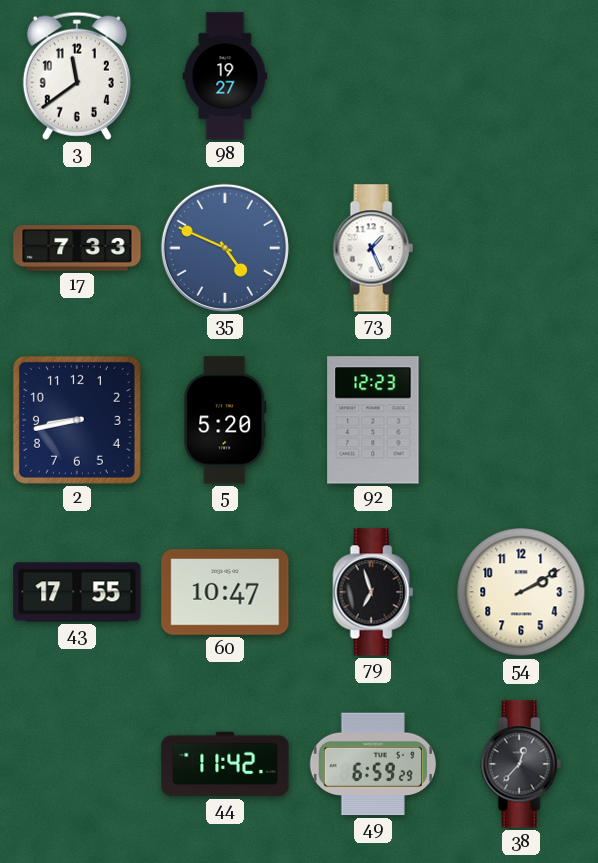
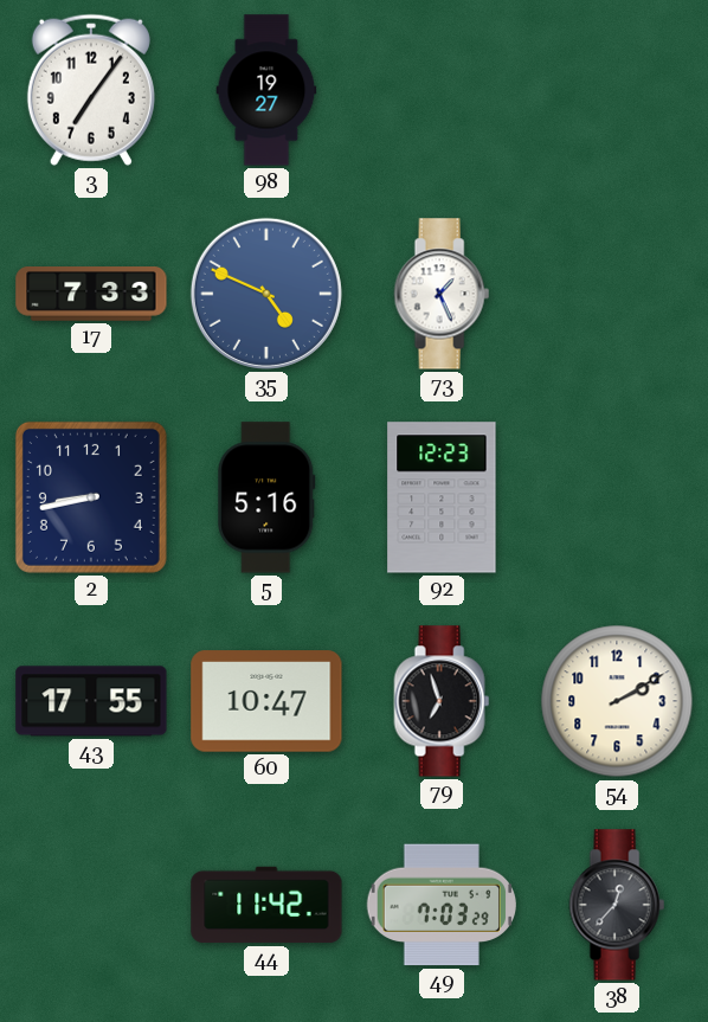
3: 11:39 -> 7:06 (91, 90)
5: 5:20 -> 5:16 (266, 497)
49: 6:59 -> 7:03 (440, 905)
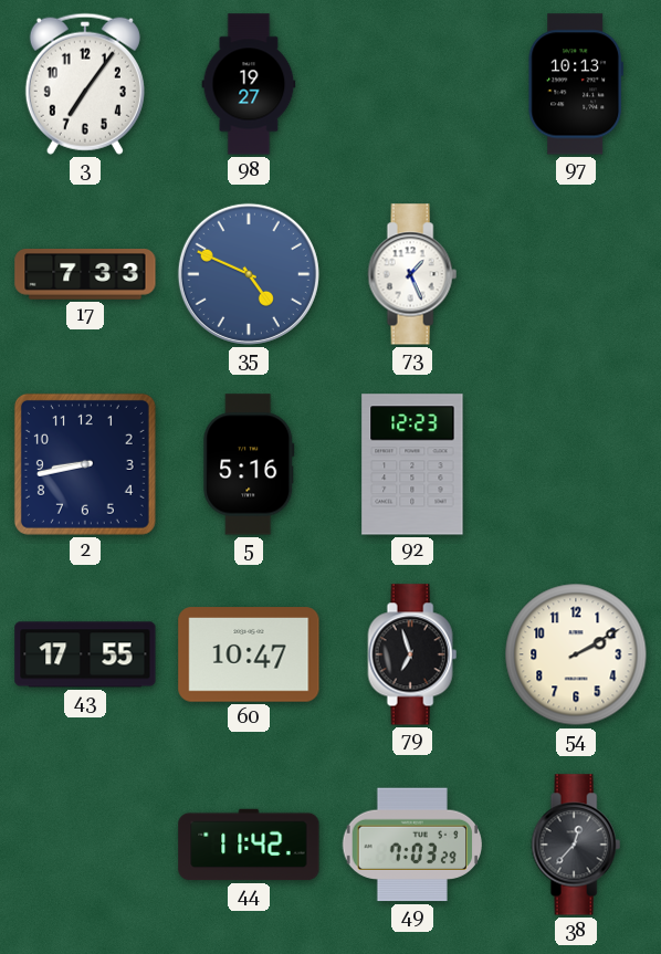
97: none -> 10:13 (575, 84)
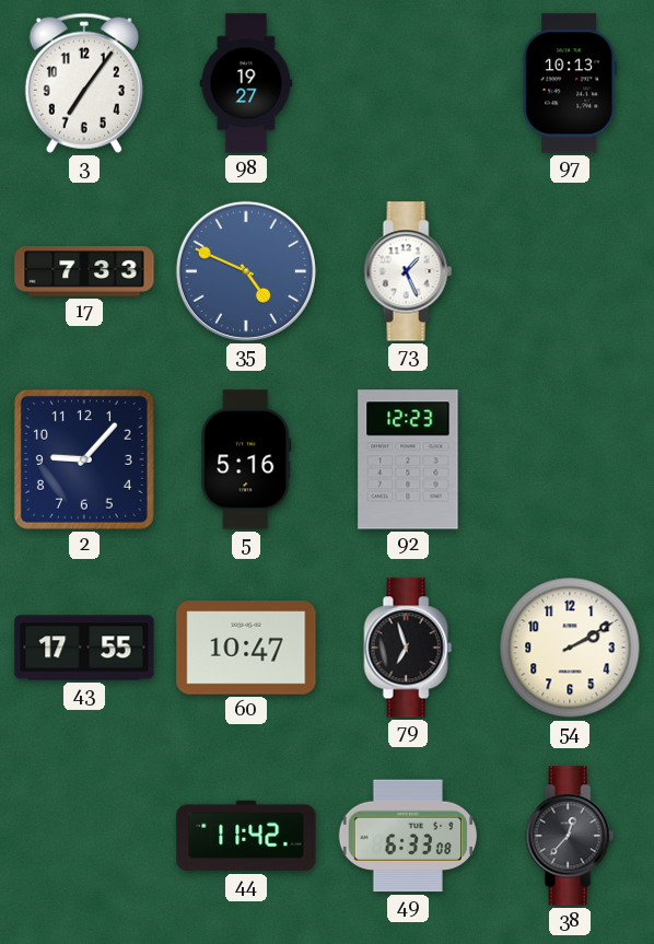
2: 8:43 -> 9:07 (84, 459)
49: 7:03 -> 6:33 (407, 836)
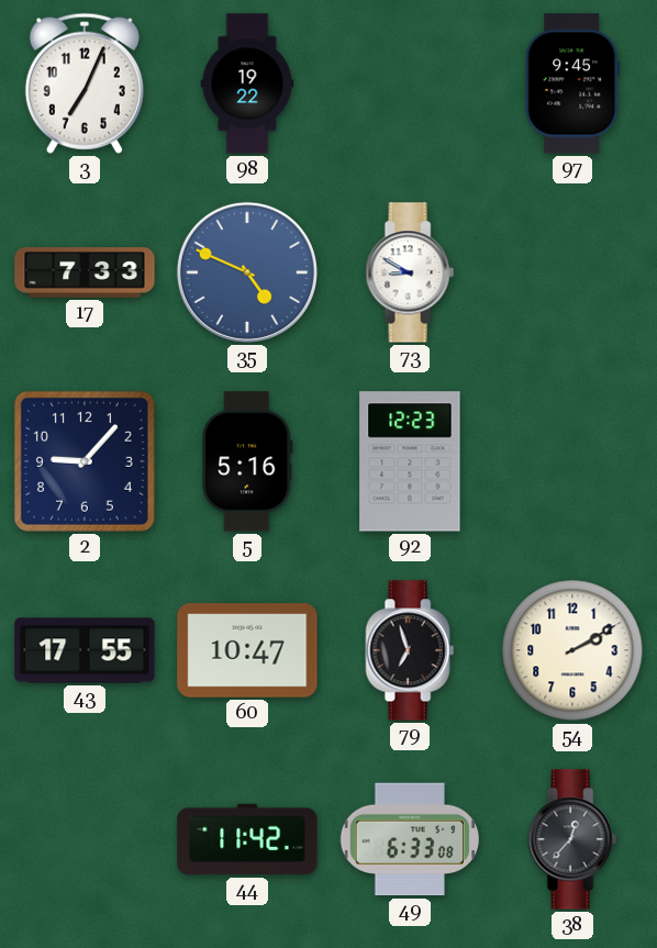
3: 7:06 -> 7:04 (85, 83)
98: 19:27 -> 19:22 (247, 83)
97: 10:13 -> 9:45 (571, 83)
73: 1:26 -> 8:50 (410, 272)
